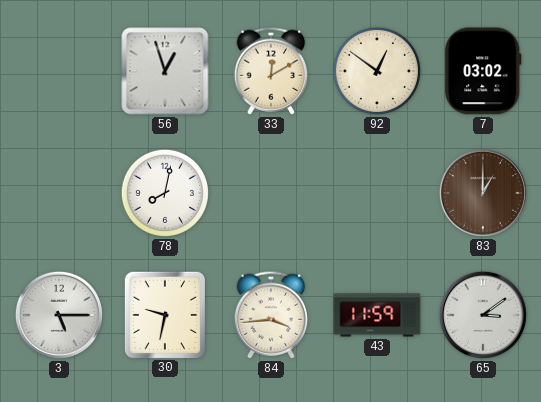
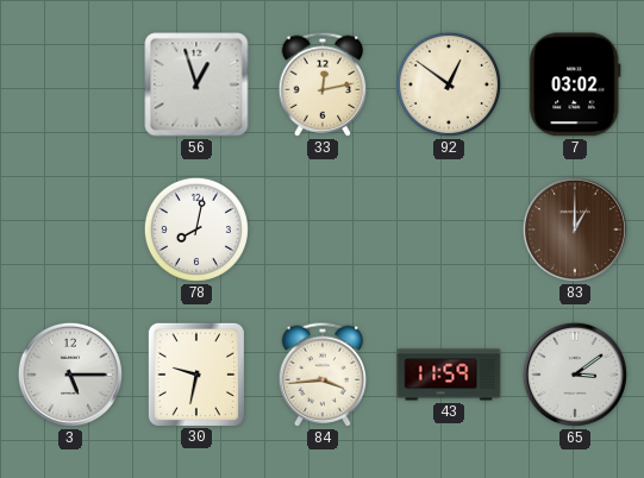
33: 12:10 -> 12:13 (323, 84)
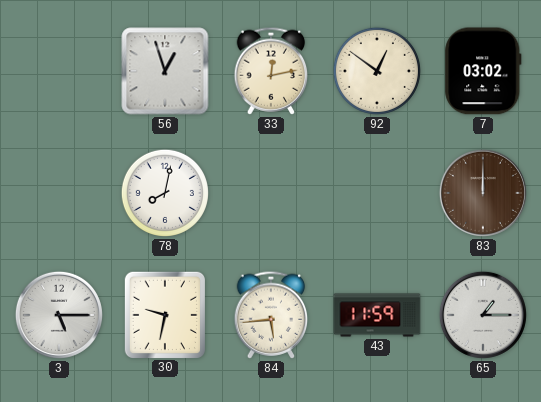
83: 1:00 -> 12:00 (483, 193)
84: 3:44 -> 5:44 (271, 315)
65: 3:09 -> 1:15 (483, 315)
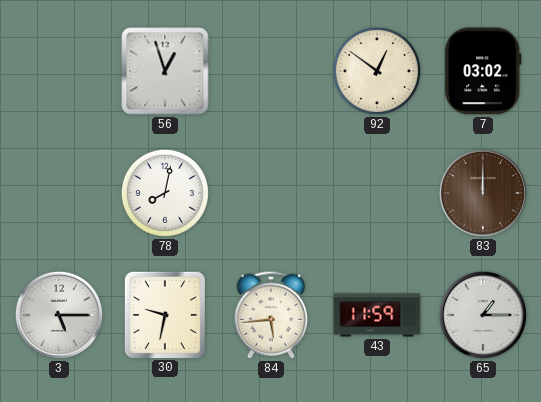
33: 12:13 -> none (271, 71)
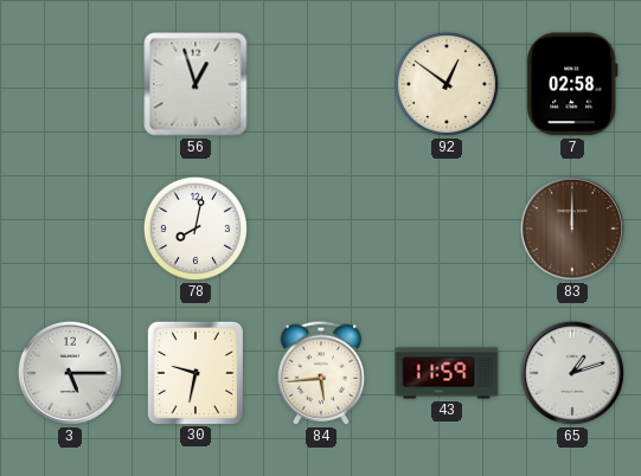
7: 03:02 -> 02:58 (572, 84)
65: 1:15 -> 1:12 (572, 373)
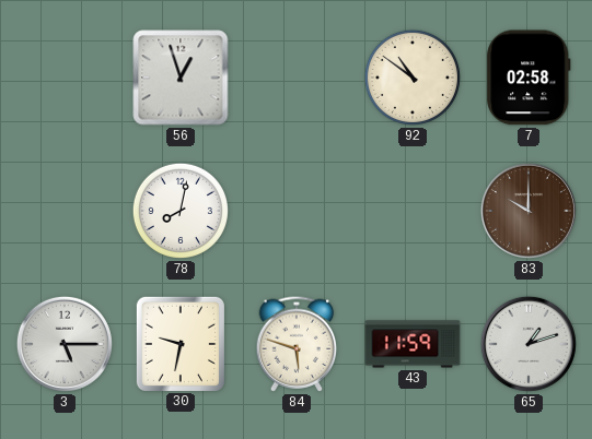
92: 12:51 -> 10:51 (413, 78)
83: 12:00 -> 10:00 (529, 211)
84: 5:44 -> 5:48 (297, 344)
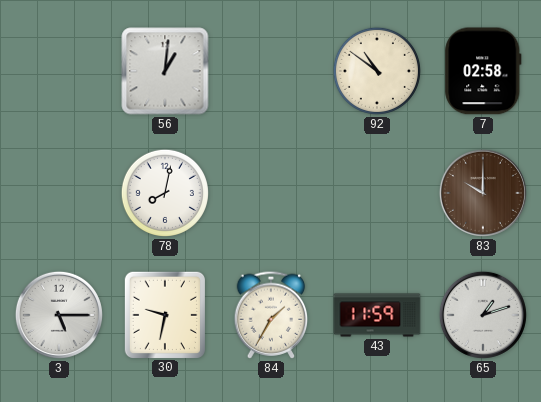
56: 12:57 -> 1:01 (165, 71)
84: 5:48 -> 1:35 (271, 315)
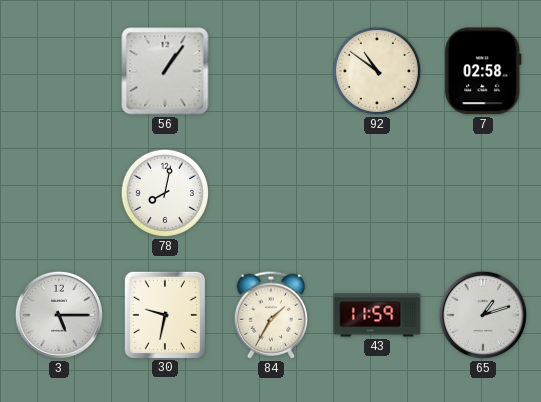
56: 1:01 -> 1:06 (165, 71)
83: 10:00 -> none (483, 193)
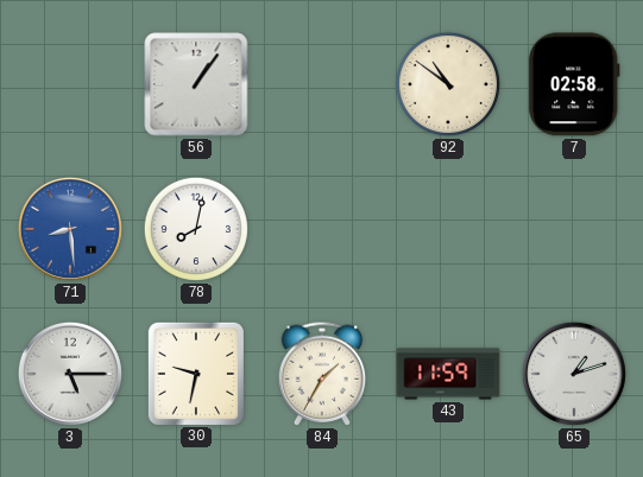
71: none -> 8:29 (70, 229)
